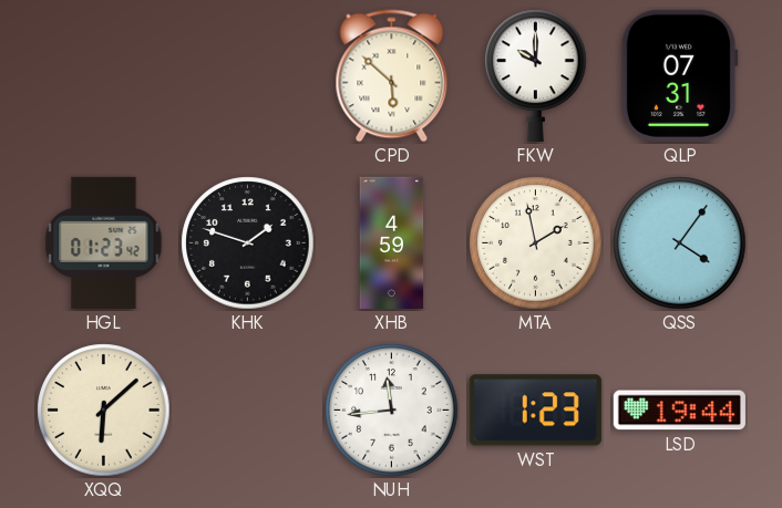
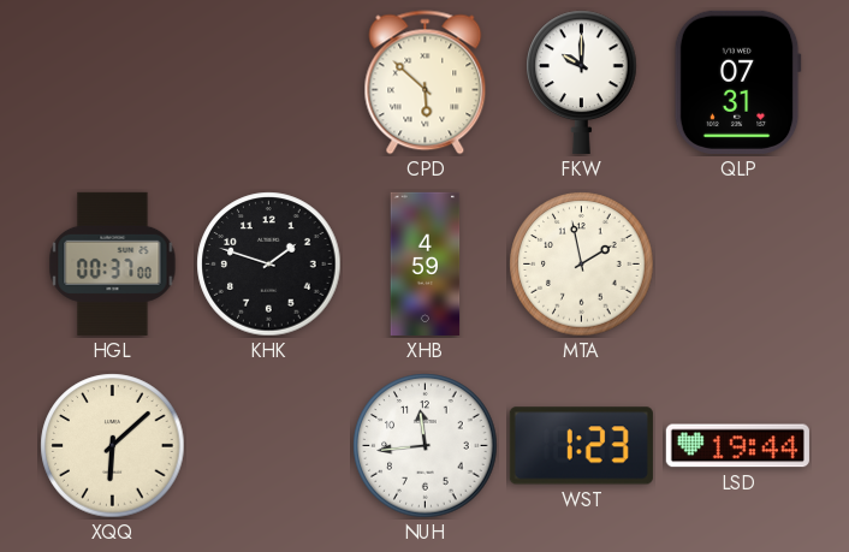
HGL: 01:23 -> 00:37 (113, 263)
QSS: 4:06 -> none (680, 243)
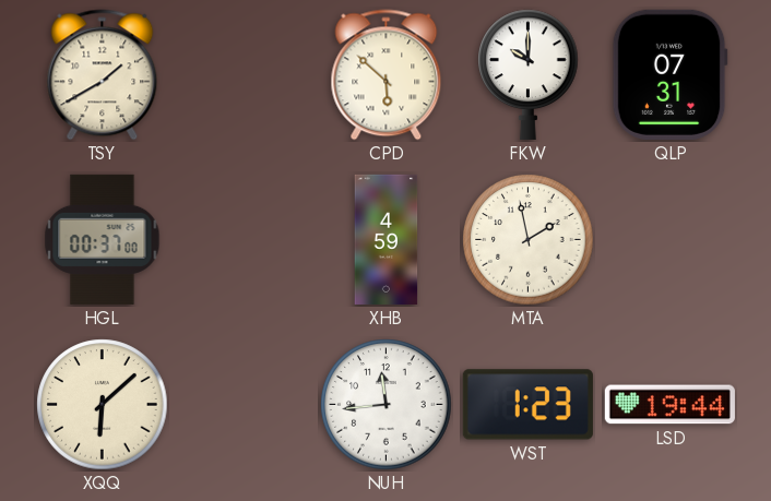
TSY: none -> 1:40 (103, 75)
KHK: 1:48 -> none (269, 265)
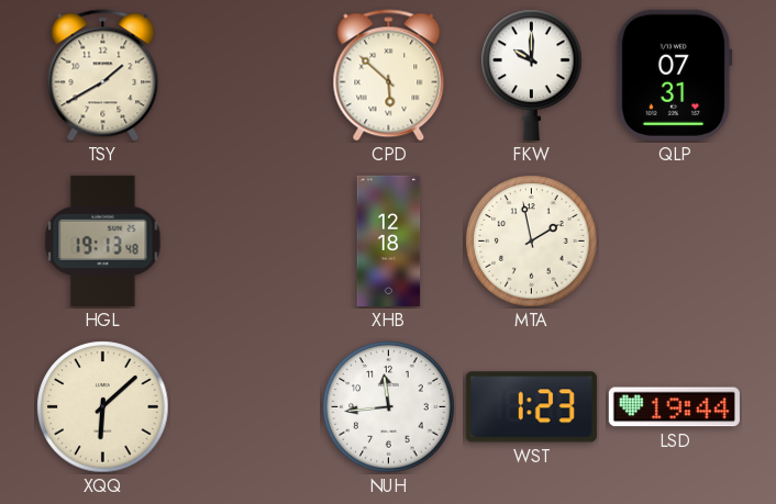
HGL: 00:37 -> 19:13 (103, 240)
XHB: 4:59 -> 12:18 (389, 240)
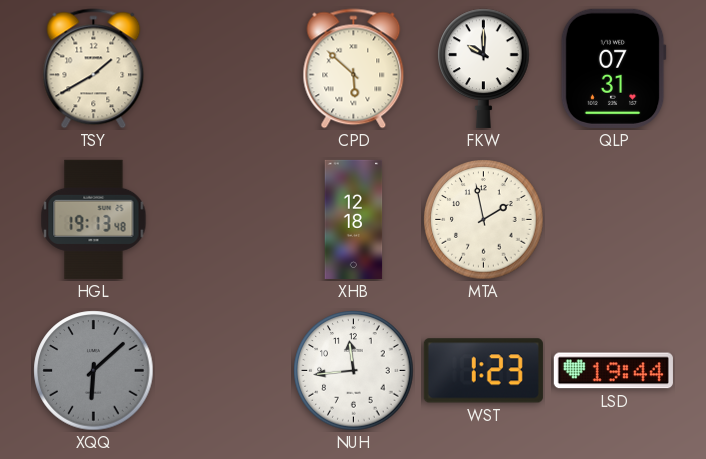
XQQ dial: cream -> grey (94, 371)
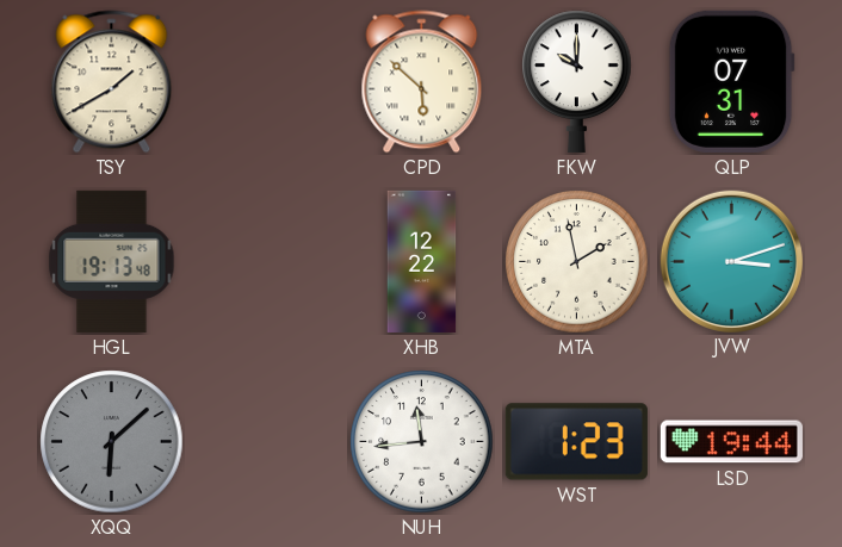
XHB: 12:18 -> 12:22 (422, 261)
JVW: none -> 3:12 (731, 261)
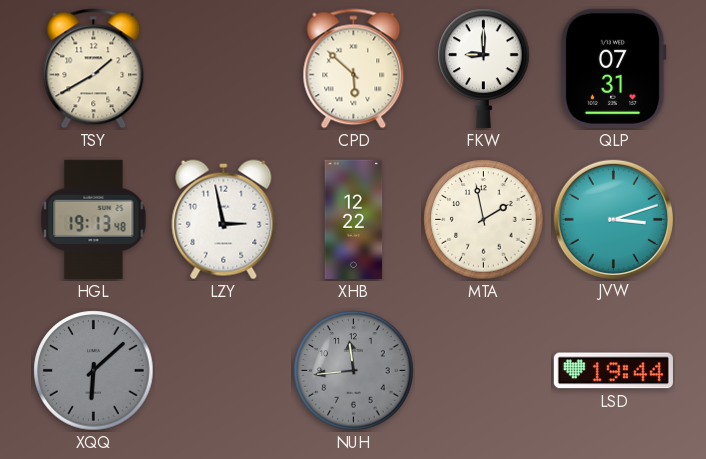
FKW: 10:00 -> 9:00 (484, 68)
LZY: none -> 2:58 (224, 220)
NUH dial: white -> grey (354, 371)
WST: 1:23 -> none (576, 442)
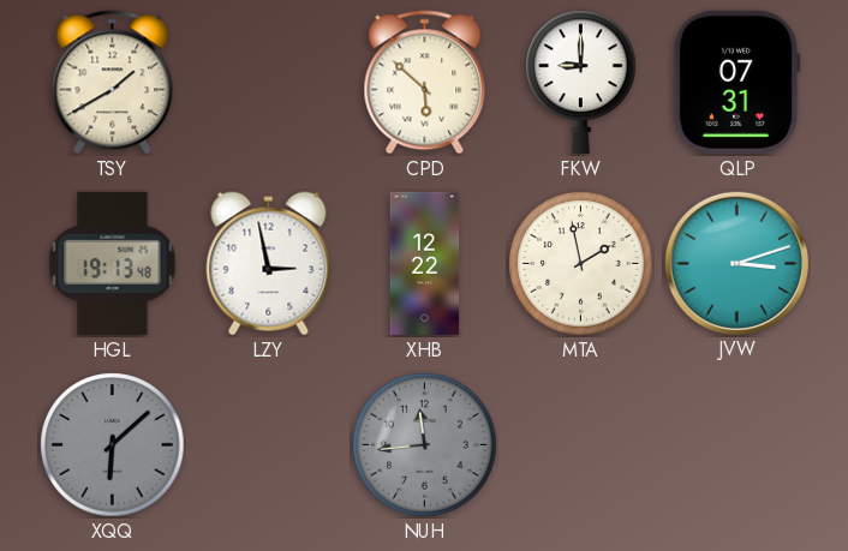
LSD: 19:44 -> none (613, 371)
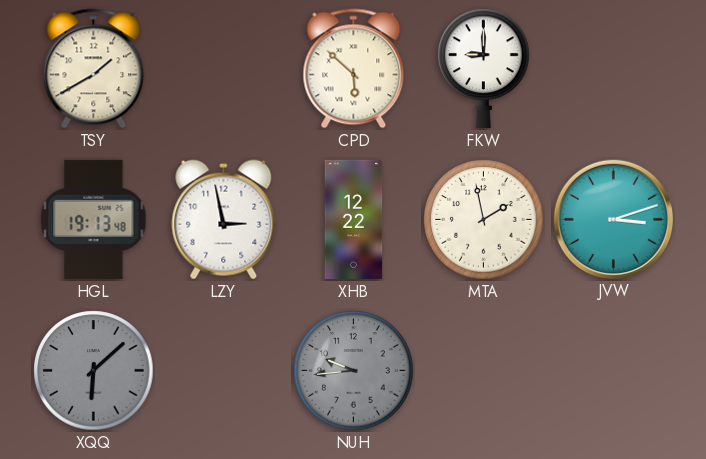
QLP: 07:31 -> none (736, 82)
NUH: 11:44 -> 9:44 (354, 371)
